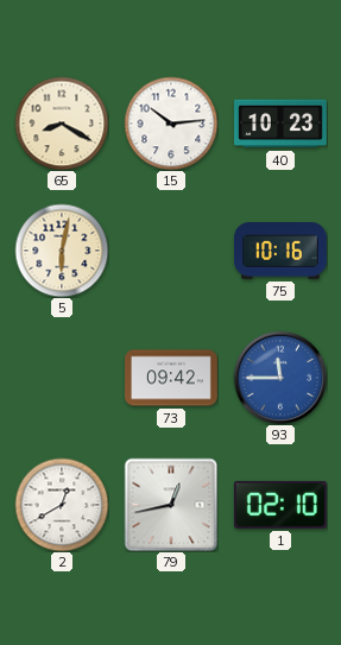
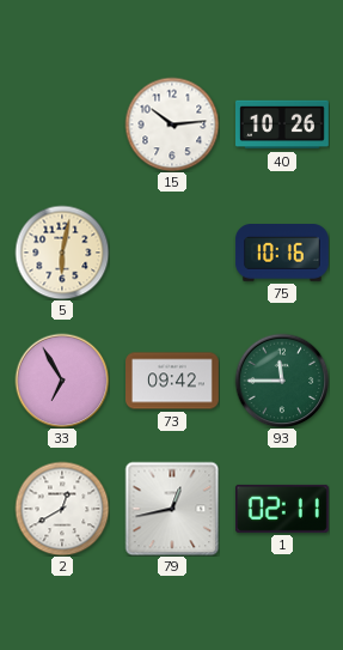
65: 8:20 -> none (62, 124)
40: 10:23 -> 10:26 (283, 124)
33: none -> 6:55 (62, 381)
93 dial: blue -> green (282, 381)
1: 02:10 -> 02:11 (282, 509)
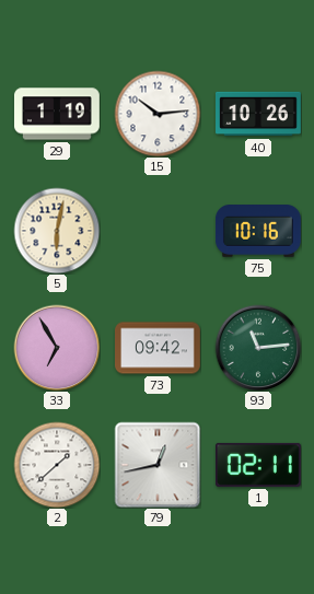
29: none -> 1:19 (58, 114)
93: 11:45 -> 11:14 (258, 348)
2: 12:40 -> 1:38 (57, 465)
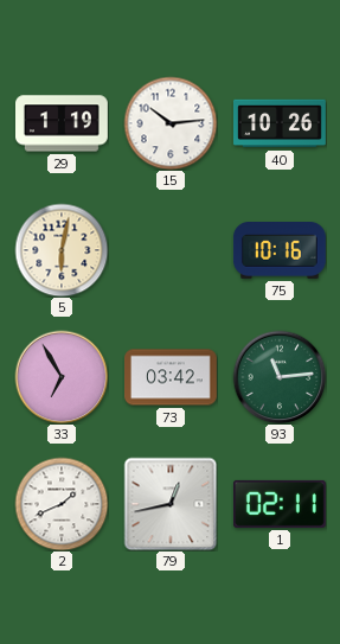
73: 09:42 -> 03:42 (172, 377)
2: 1:38 -> 1:41 (62, 504)
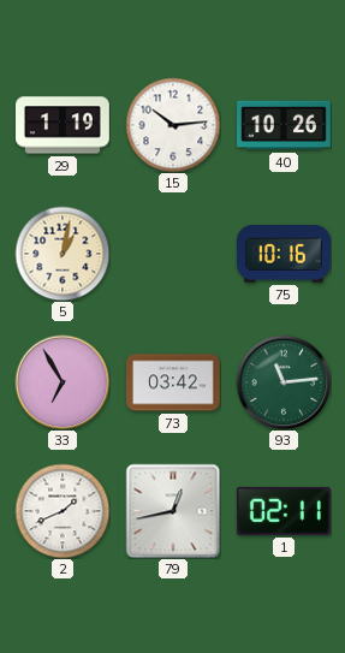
5: 6:02 -> 1:02 (63, 254)
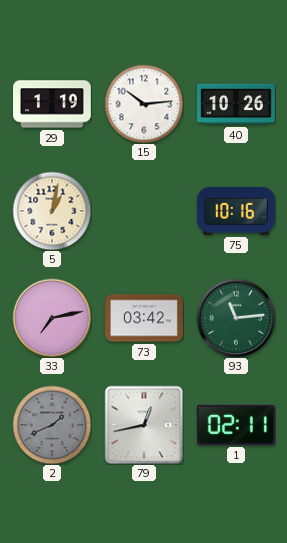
33: 6:55 -> 7:13 (52, 318)
2 dial: white -> grey (52, 425)
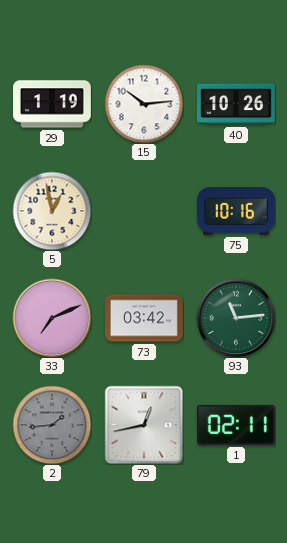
5: 1:02 -> 12:58 (52, 211)
33: 7:13 -> 7:11 (52, 318)
2: 1:41 -> 1:44 (52, 425)
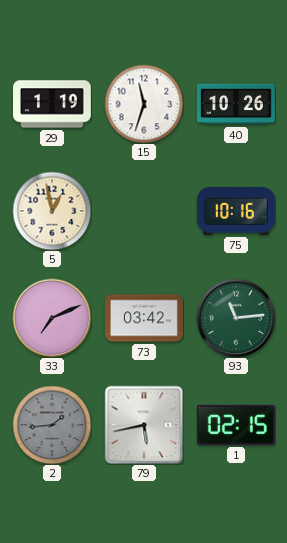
15: 10:14 -> 11:33 (144, 104)
79: 12:43 -> 5:43 (144, 425)
1: 02:11 -> 02:15 (236, 425)
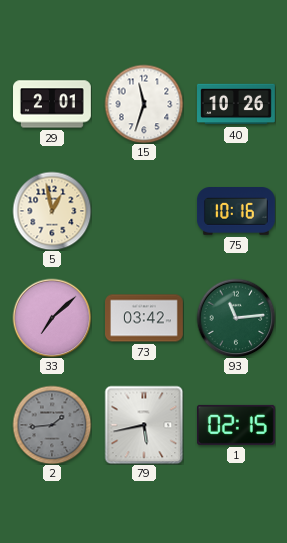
29: 1:19 -> 2:01 (53, 104)
33: 7:11 -> 7:08 (52, 318)
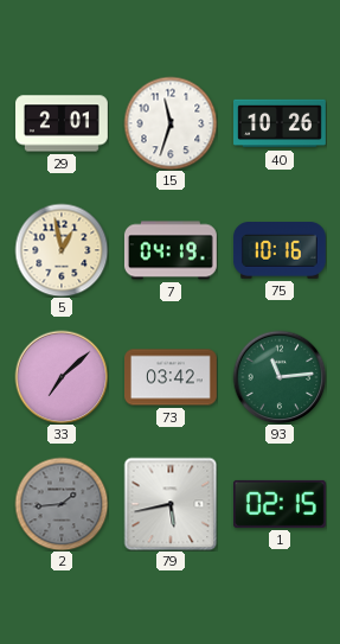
7: none -> 04:19 (171, 250)
